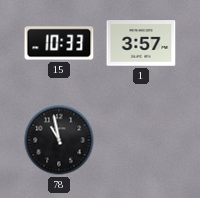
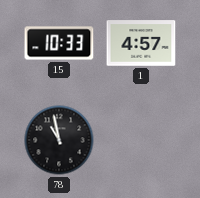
1: 3:57 -> 4:57 (141, 43)
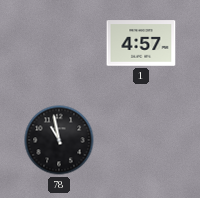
15: 10:33 -> none (59, 43)
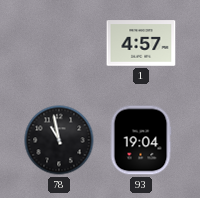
93: none -> 19:04 (141, 140)
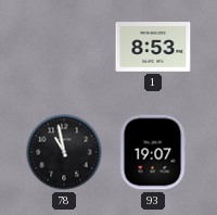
1: 4:57 -> 8:53 (153, 47)
93: 19:04 -> 19:07 (153, 152)
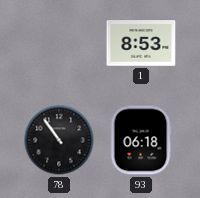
78: 10:58 -> 10:54 (59, 140)
93: 19:07 -> 06:18 (141, 140)
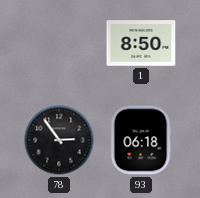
1: 8:53 -> 8:50 (141, 43)
78: 10:54 -> 2:54 (59, 140)
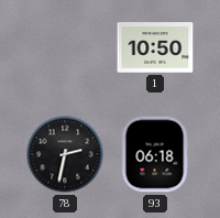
1: 8:50 -> 10:50 (155, 47)
78: 2:54 -> 2:32 (65, 154)
